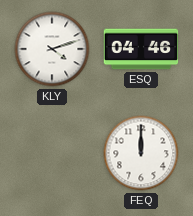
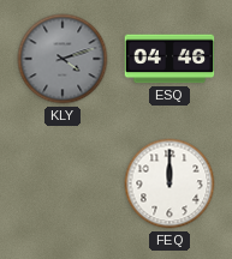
KLY dial: white -> grey (63, 59)
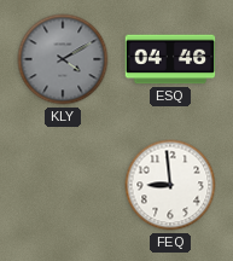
KLY: 4:12 -> 4:10 (63, 59)
FEQ: 12:00 -> 8:59 (170, 185)
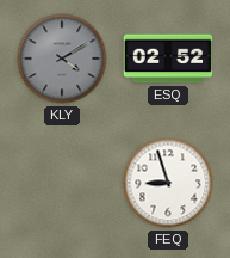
ESQ: 04:46 -> 02:52 (168, 59)
FEQ: 8:59 -> 8:57 (168, 183)
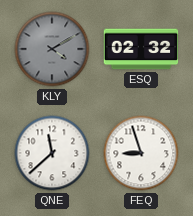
ESQ: 02:52 -> 02:32 (141, 49)
QNE: none -> 11:38 (52, 153)
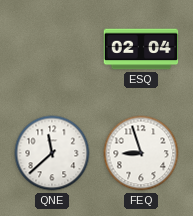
KLY: 4:10 -> none (52, 49)
ESQ: 02:32 -> 02:04 (141, 49)
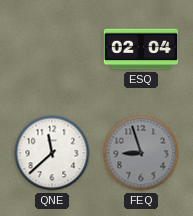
FEQ dial: white -> grey (141, 153)
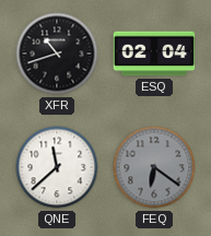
XFR: none -> 10:42 (57, 54)
FEQ: 8:57 -> 6:21 (154, 167)
